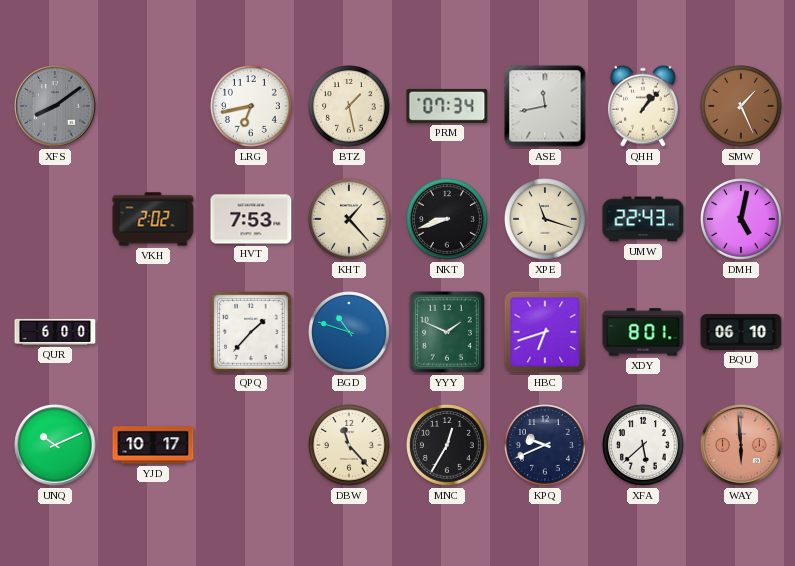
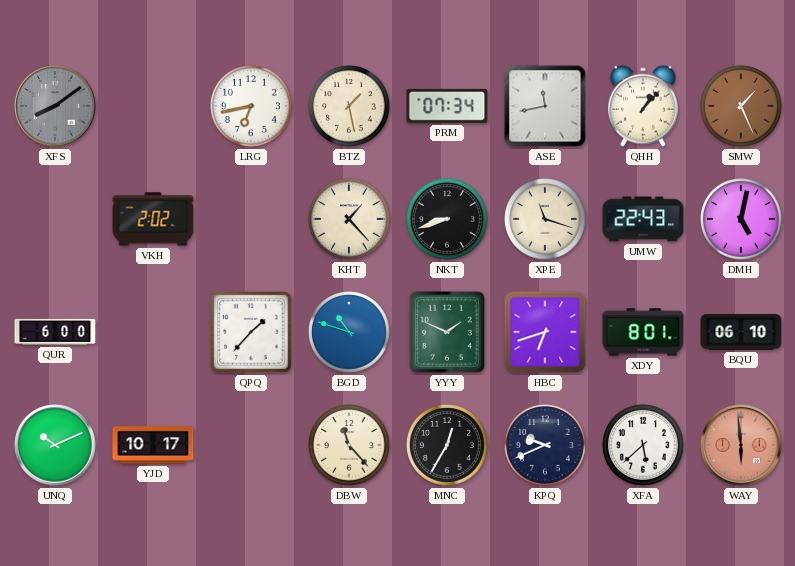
HVT: 7:53 -> none (251, 219)
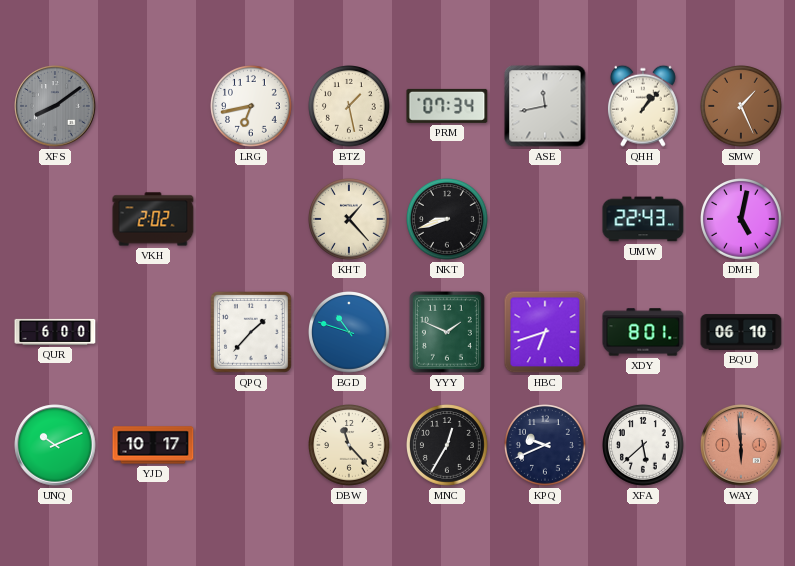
XPE: 11:18 -> none (546, 220)
